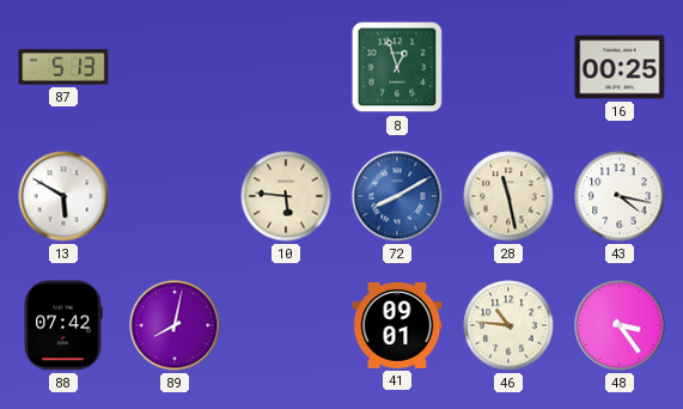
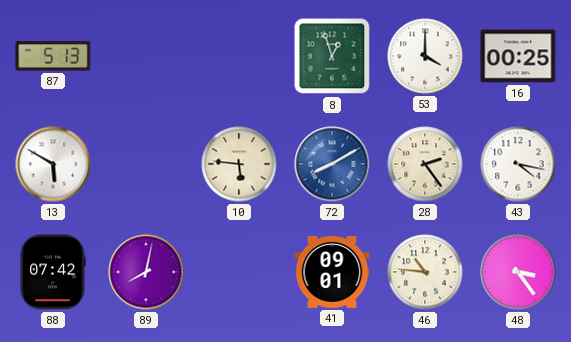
53: none -> 4:00 (425, 56)
28: 11:28 -> 2:24 (425, 164)
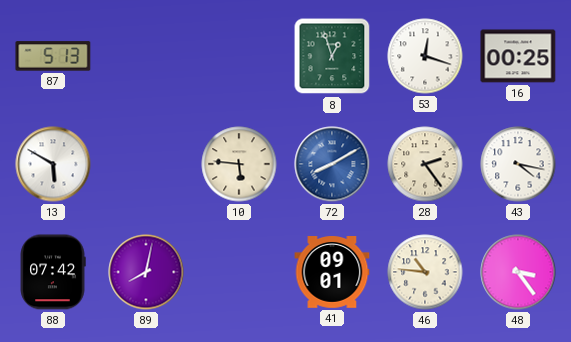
53: 4:00 -> 12:18 (425, 56)
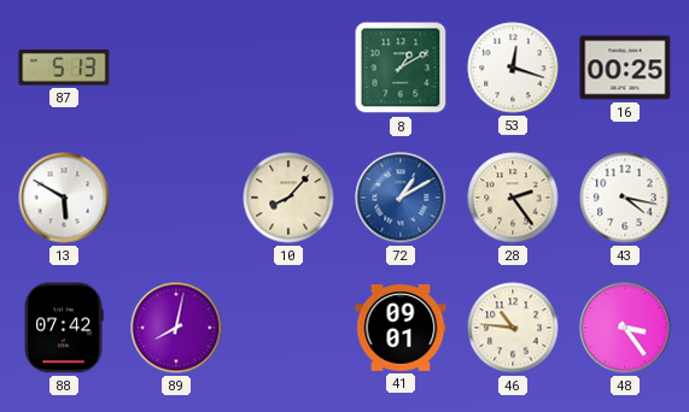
8: 12:57 -> 1:10 (401, 67)
10: 5:46 -> 8:07 (288, 198)
72: 8:10 -> 1:10 (401, 198)
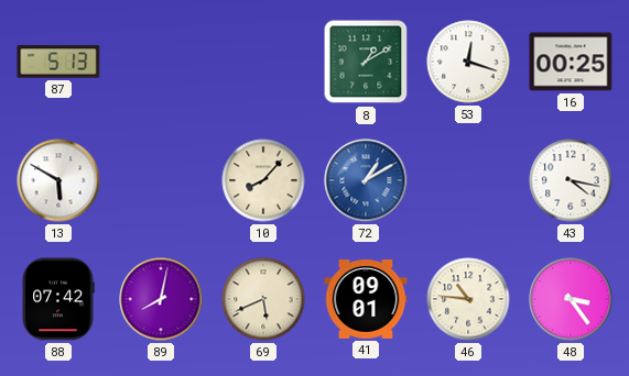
28: 2:24 -> none (513, 198)
69: none -> 5:41 (263, 299)
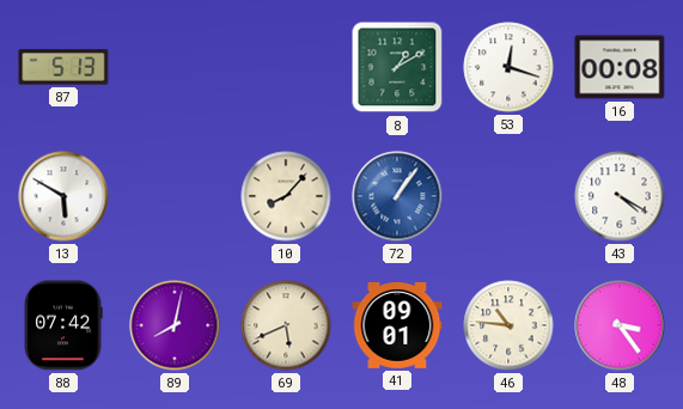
16: 00:25 -> 00:08 (620, 67)
72: 1:10 -> 1:06 (397, 196)
43: 4:17 -> 4:20 (620, 196)
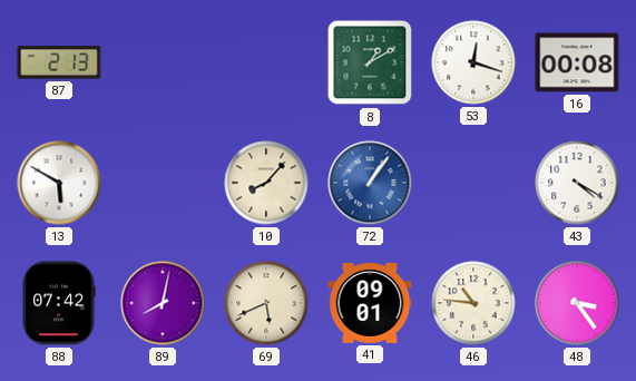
87: 5:13 -> 2:13 (59, 62)
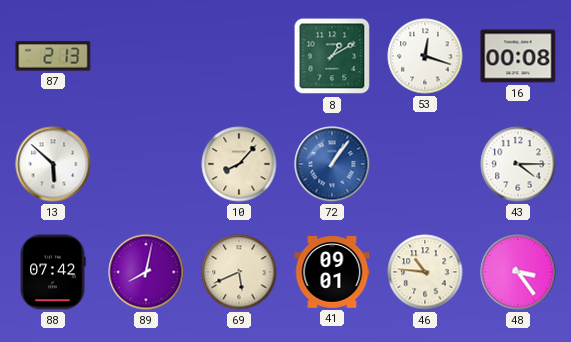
13: 5:50 -> 5:52 (53, 164)
43: 4:20 -> 4:15 (518, 164)
